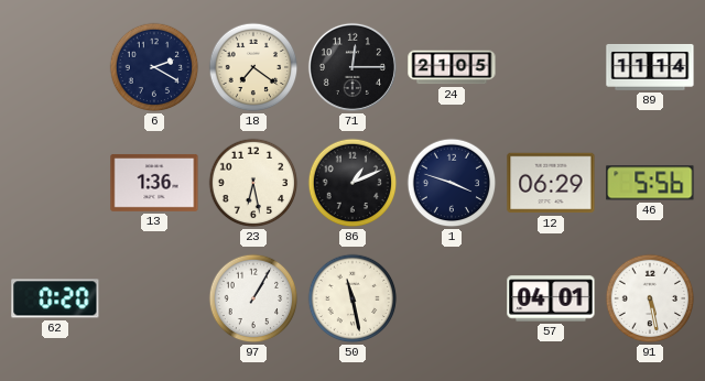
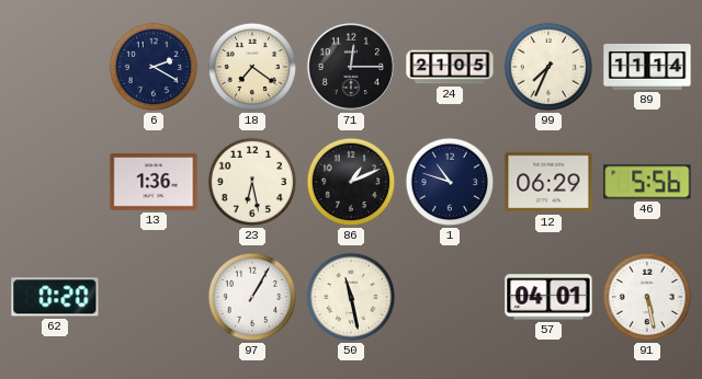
99: none -> 7:34 (548, 67)
1: 3:48 -> 10:48 (450, 182)
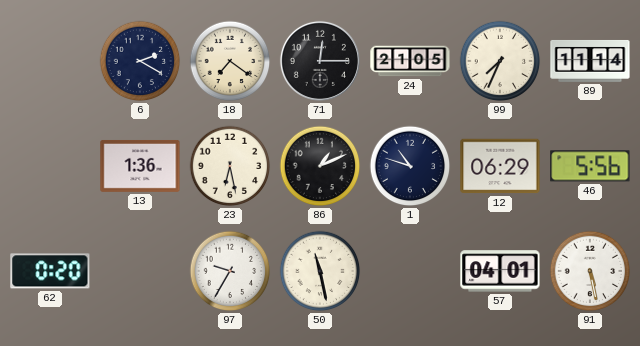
97: 1:05 -> 9:35 (230, 271)
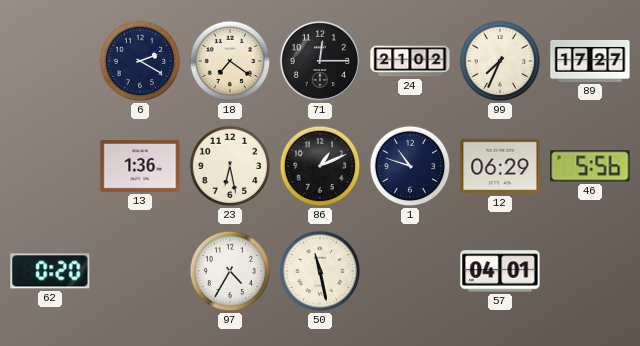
24: 21:05 -> 21:02 (410, 61)
89: 11:14 -> 17:27 (590, 61)
97: 9:35 -> 4:35 (230, 271)
91: 5:28 -> none (590, 271)
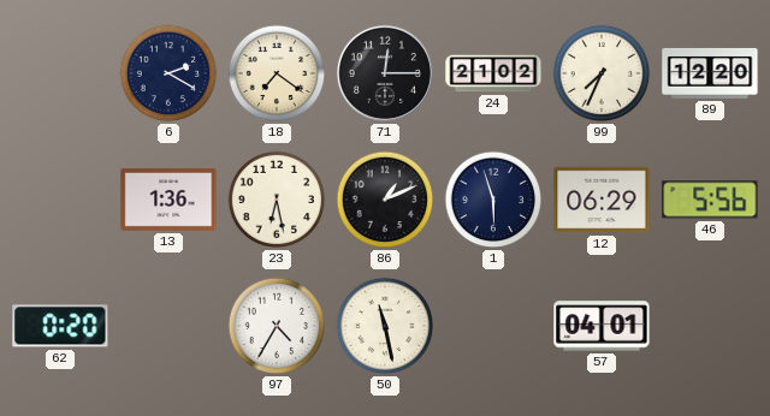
89: 17:27 -> 12:20 (710, 73)
1: 10:48 -> 5:57 (493, 200)
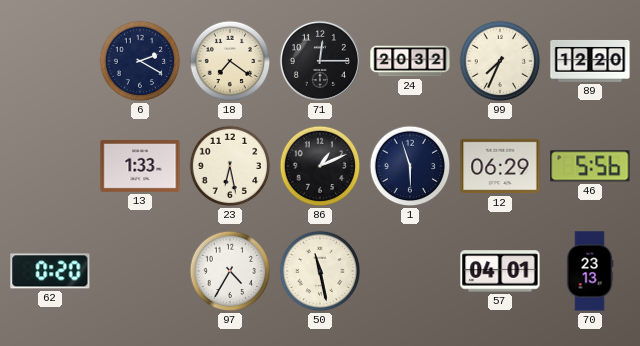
24: 21:02 -> 20:32 (410, 61)
13: 1:36 -> 1:33 (140, 166)
70: none -> 23:13 (590, 271)
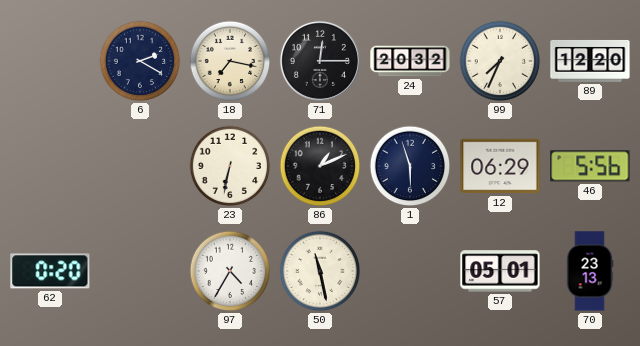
18: 7:21 -> 7:17 (230, 61)
13: 1:33 -> none (140, 166)
23: 6:28 -> 6:32 (230, 166)
57: 04:01 -> 05:01 (500, 271)
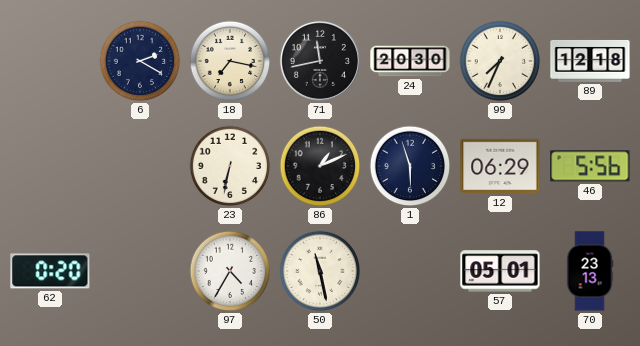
71: 12:15 -> 11:43 (320, 61)
24: 20:32 -> 20:30 (410, 61)
89: 12:20 -> 12:18 (590, 61)
